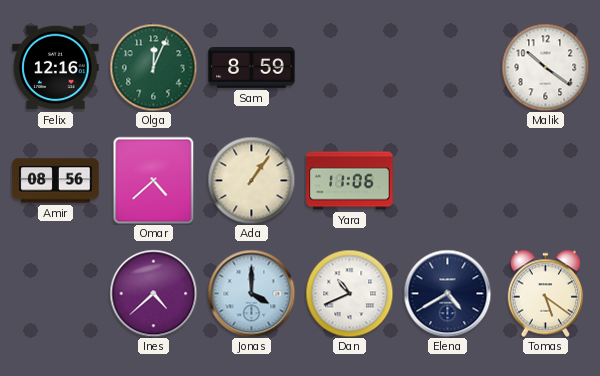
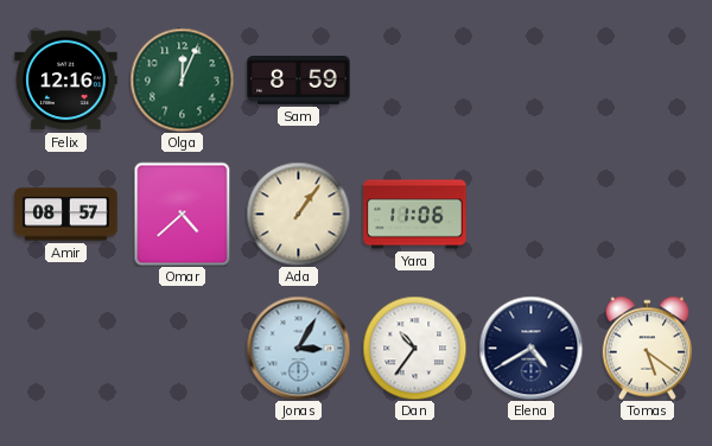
Malik: 10:21 -> none (545, 67)
Amir: 08:56 -> 08:57 (66, 215)
Ines: 4:38 -> none (153, 293)
Jonas: 4:00 -> 3:05 (298, 348)
Dan: 10:41 -> 10:36 (414, 348)
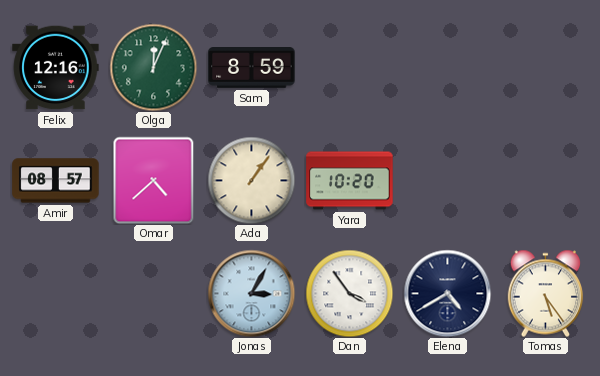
Yara: 11:06 -> 10:20 (350, 181)
Dan: 10:36 -> 3:54 (349, 293)
Tomas: 5:21 -> 5:24 (546, 293)
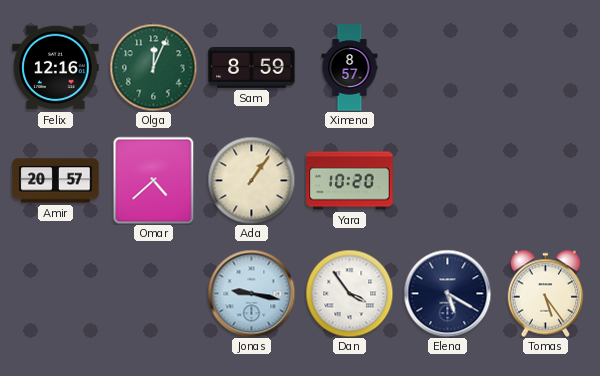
Ximena: none -> 8:57 (350, 68)
Amir: 08:57 -> 20:57 (56, 181)
Jonas: 3:05 -> 9:17 (251, 293)
Elena: 4:40 -> 5:20 (447, 293)
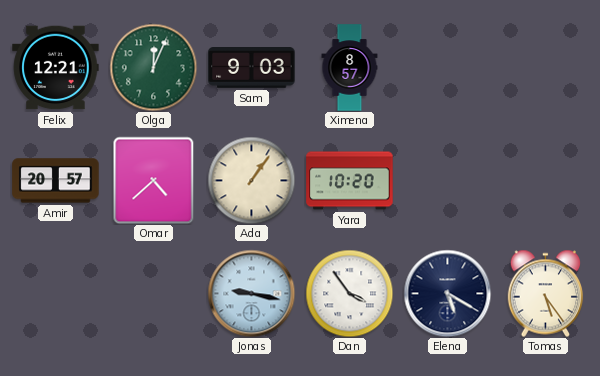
Felix: 12:16 -> 12:21 (56, 68)
Sam: 8:59 -> 9:03 (252, 68)
